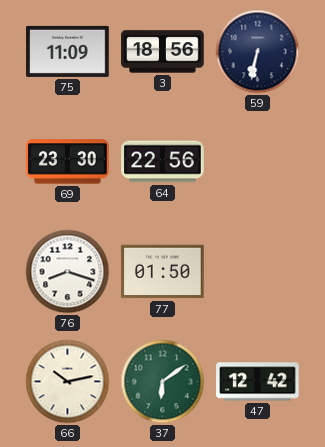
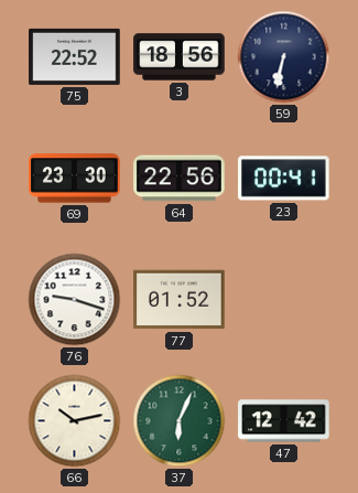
75: 11:09 -> 22:52 (75, 56)
23: none -> 00:41 (284, 179)
76: 8:18 -> 9:18 (75, 300)
77: 01:50 -> 01:52 (180, 300)
37: 6:09 -> 6:04 (180, 421)
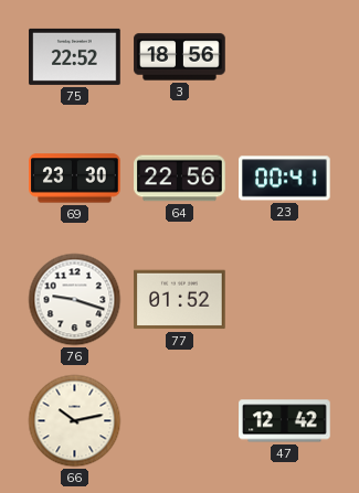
59: 6:32 -> none (284, 57)
37: 6:04 -> none (180, 421)
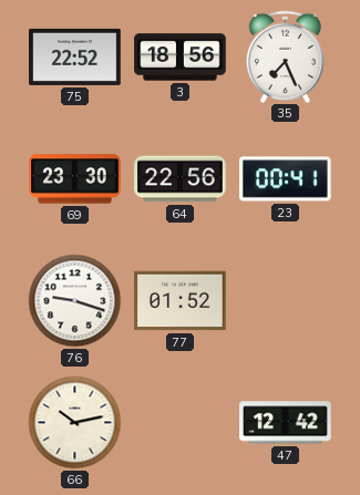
35: none -> 7:26 (286, 56)
